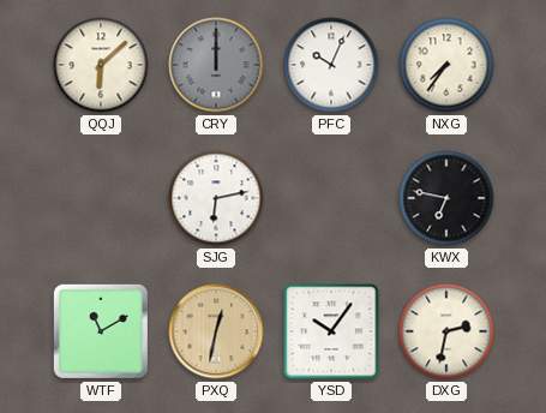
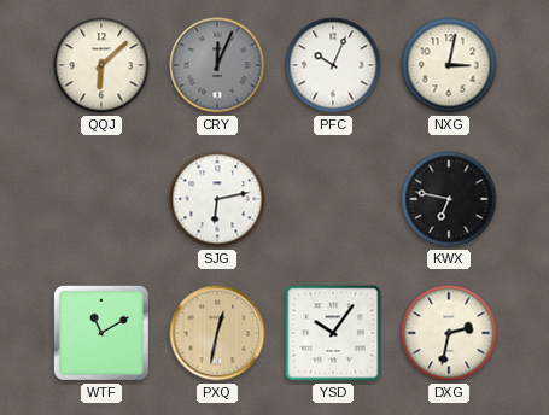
CRY: 12:00 -> 12:04 (217, 65)
NXG: 7:36 -> 3:02 (449, 65)
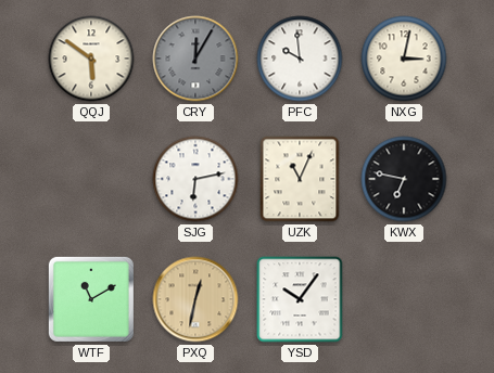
QQJ: 6:08 -> 5:51 (91, 59)
CRY: 12:04 -> 12:05 (195, 59)
PFC: 10:04 -> 9:59 (300, 59)
UZK: none -> 11:04 (300, 179)
DXG: 2:32 -> none (449, 333)
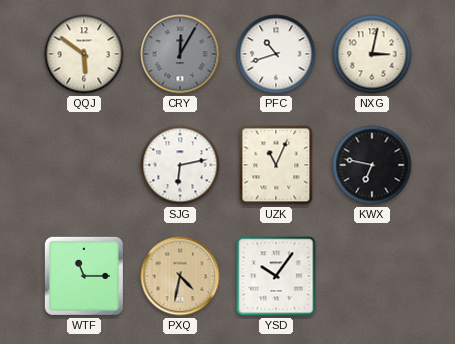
PFC: 9:59 -> 10:42 (276, 54)
WTF: 11:10 -> 11:15 (84, 276)
PXQ: 12:32 -> 4:32 (180, 276)
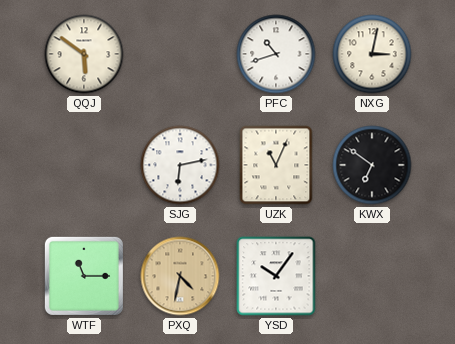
CRY: 12:05 -> none (180, 54)
KWX: 6:47 -> 6:51 (372, 165)
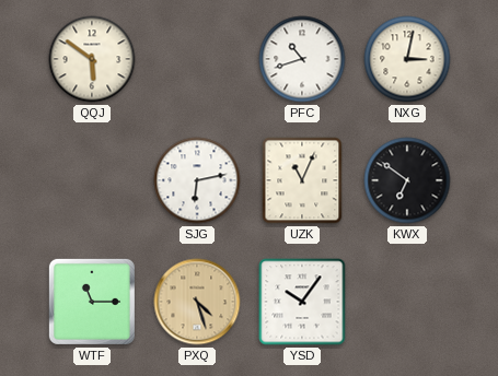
PXQ: 4:32 -> 4:27 (197, 302)
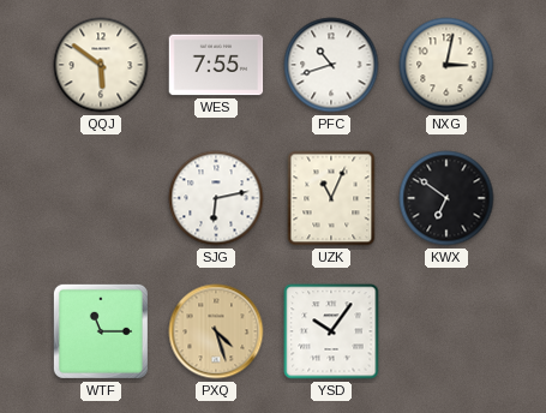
WES: none -> 7:55 (216, 65)
